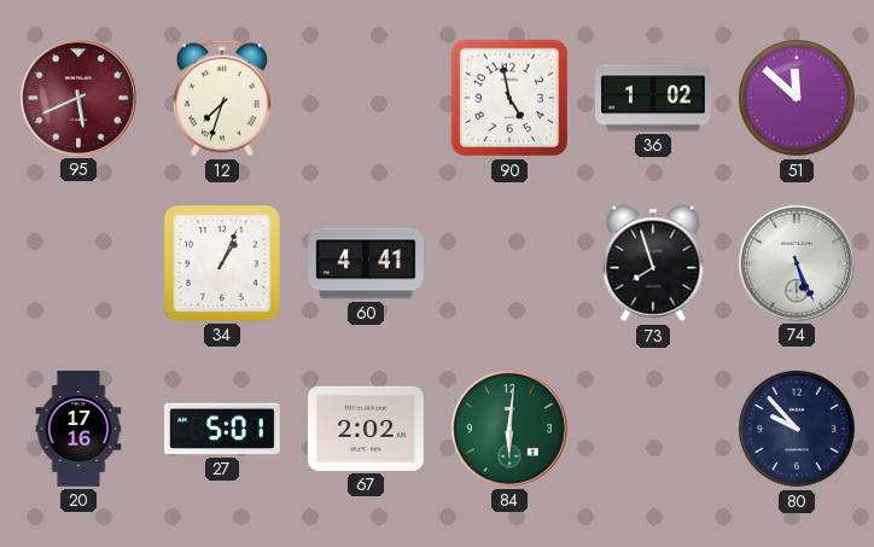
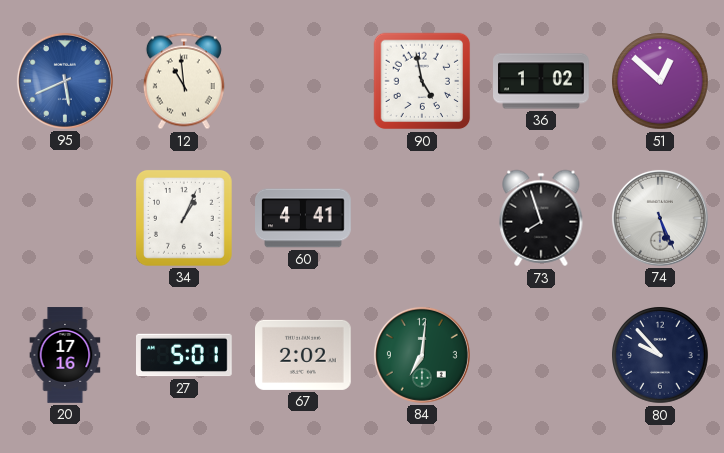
95 dial: burgundy -> blue (65, 81)
12: 7:33 -> 10:59 (184, 81)
51: 11:52 -> 12:52 (660, 81)
84: 6:01 -> 7:01 (422, 355)
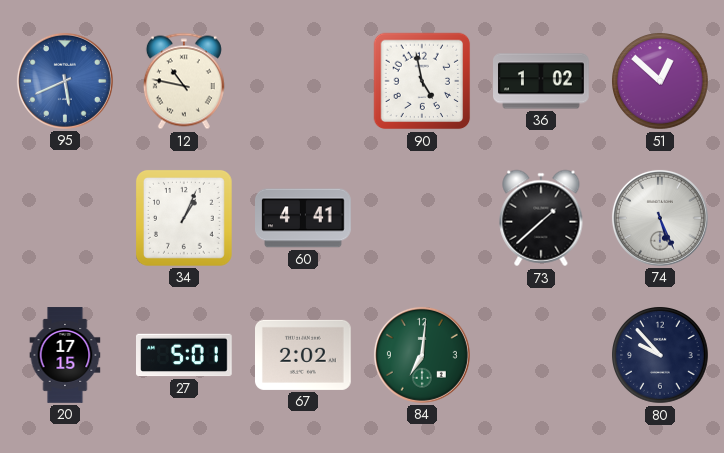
12: 10:59 -> 10:47 (184, 81)
73: 7:57 -> 1:38 (541, 218)
20: 17:16 -> 17:15 (65, 355)
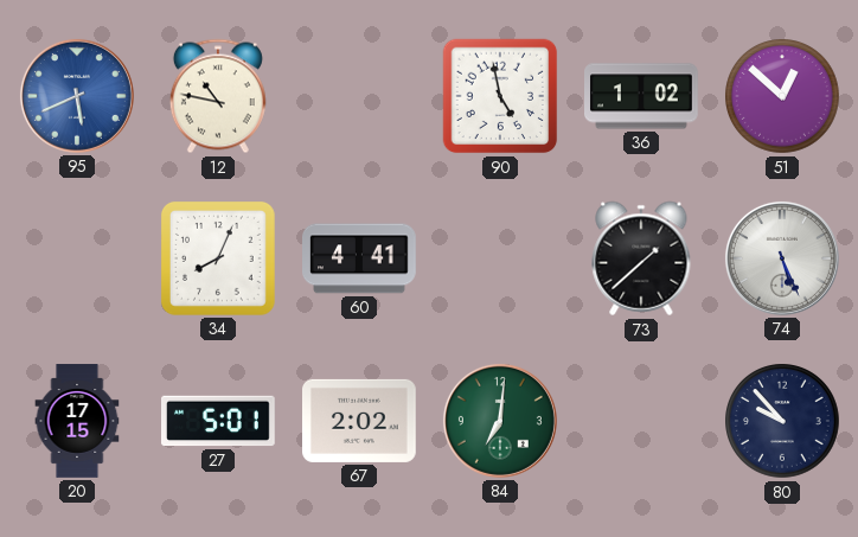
34: 1:04 -> 8:04 (218, 258)
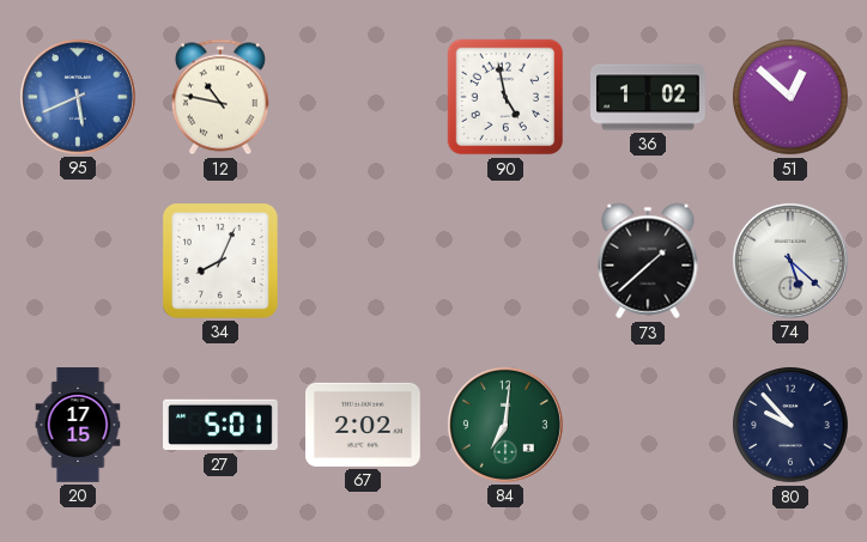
60: 4:41 -> none (359, 258)
74: 5:26 -> 5:22 (790, 261)
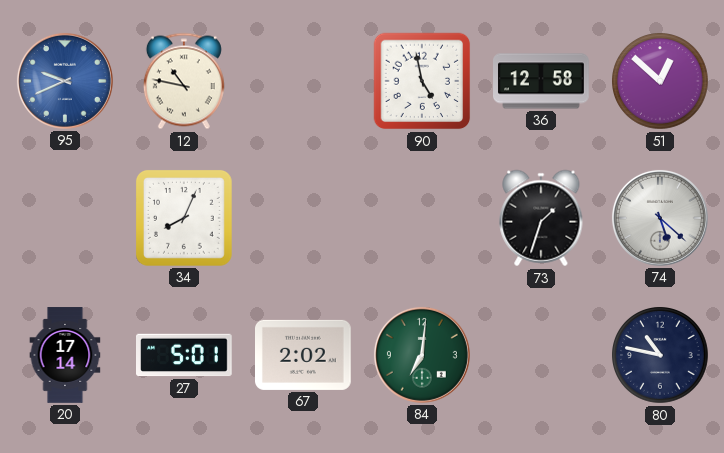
95: 5:41 -> 9:41 (65, 81)
36: 1:02 -> 12:58 (542, 81)
73: 1:38 -> 1:33 (541, 218)
20: 17:15 -> 17:14 (65, 355)
80: 9:53 -> 10:47 (660, 355)
